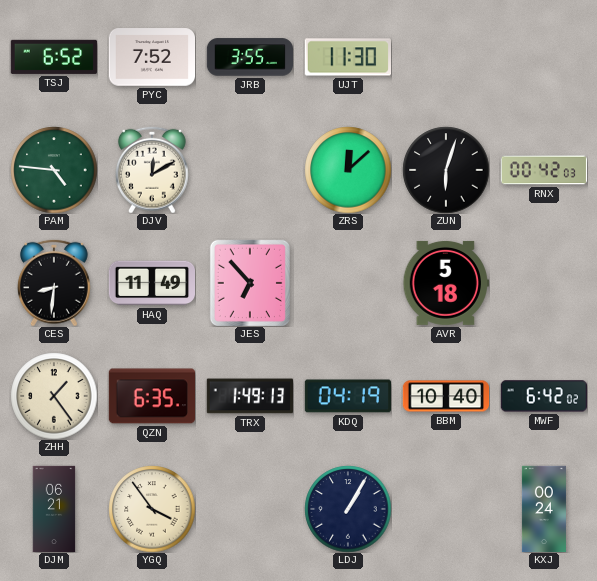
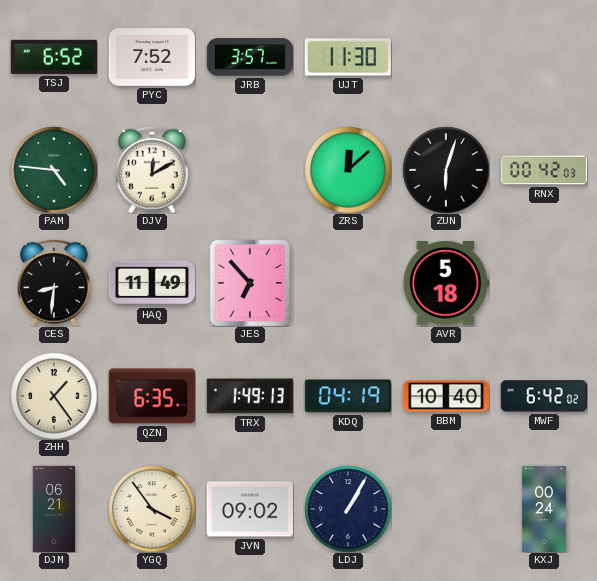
JRB: 3:55 -> 3:57 (249, 57)
JVN: none -> 09:02 (249, 509)
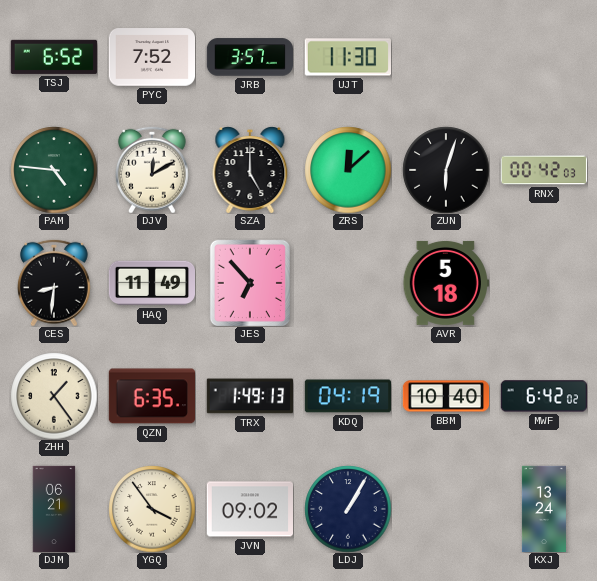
SZA: none -> 5:00 (250, 170)
KXJ: 00:24 -> 13:24 (544, 509)
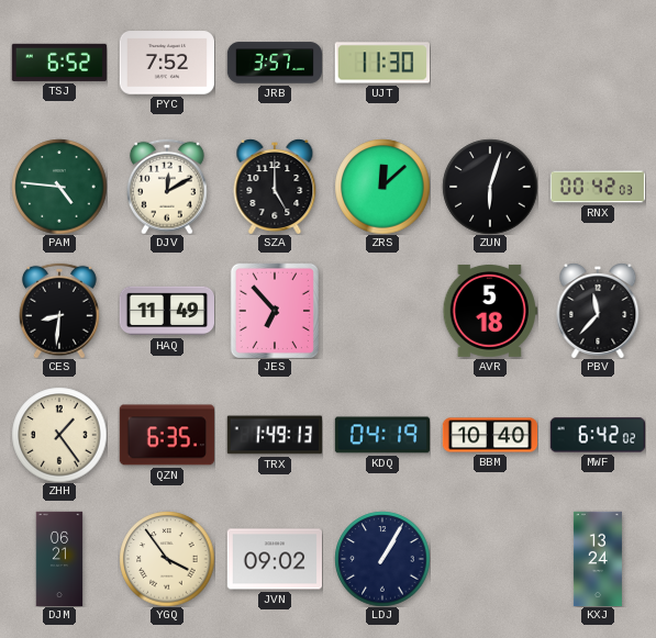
PBV: none -> 11:37 (598, 311)
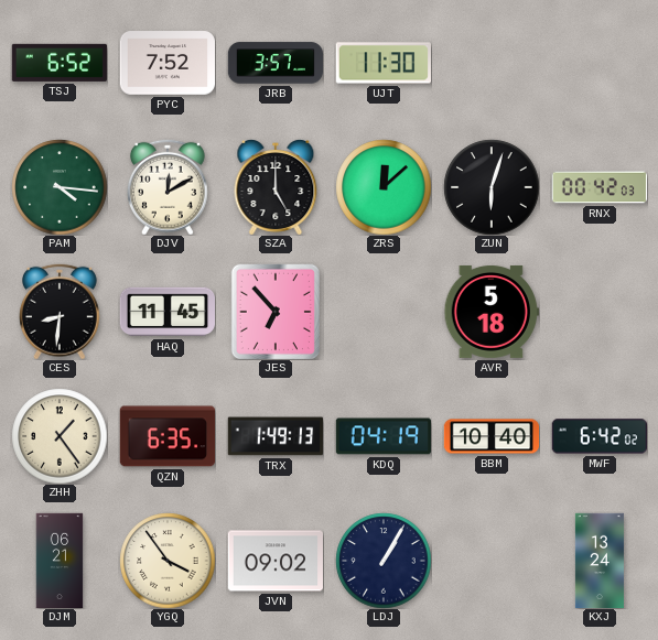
PAM: 4:46 -> 4:16 (60, 187)
HAQ: 11:49 -> 11:45 (168, 312)
PBV: 11:37 -> none (598, 311)
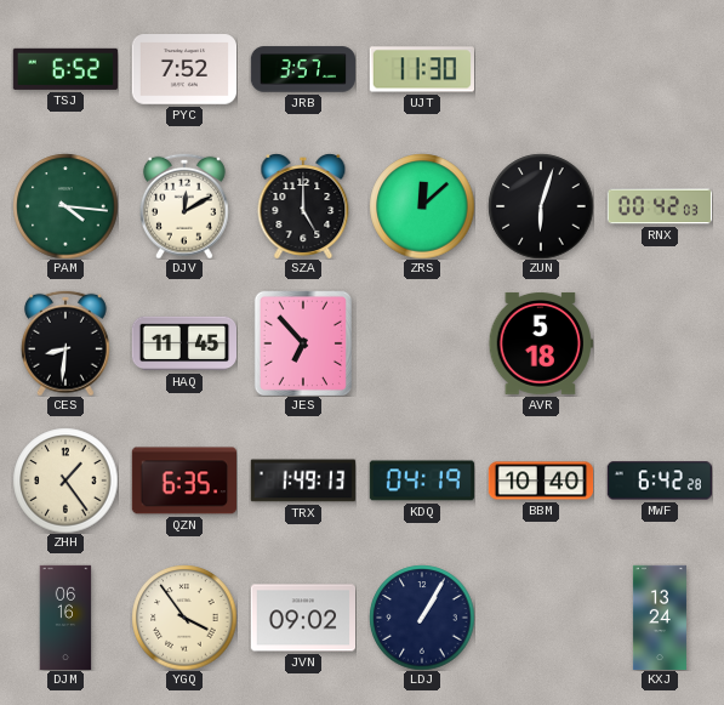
MWF: 6:42:02 -> 6:42:28 (660, 481)
DJM: 06:21 -> 06:16 (65, 618)
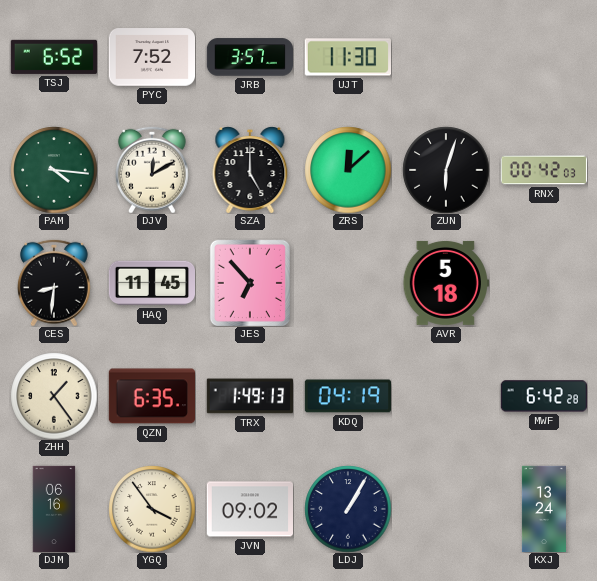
BBM: 10:40 -> none (541, 481)
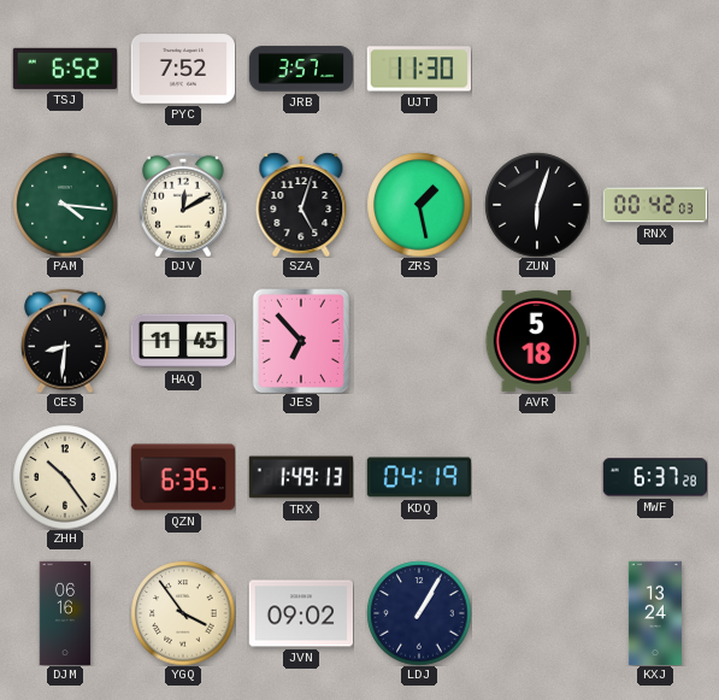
SZA: 5:00 -> 5:03 (301, 205)
ZRS: 12:08 -> 1:28 (419, 205)
ZHH: 1:24 -> 10:24 (65, 477)
MWF: 6:42 -> 6:37 (655, 477)
